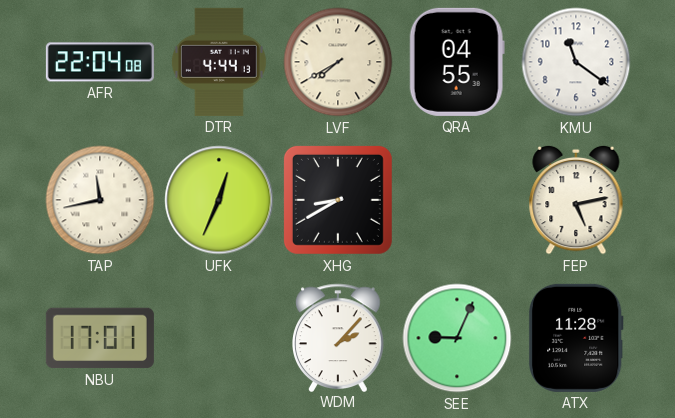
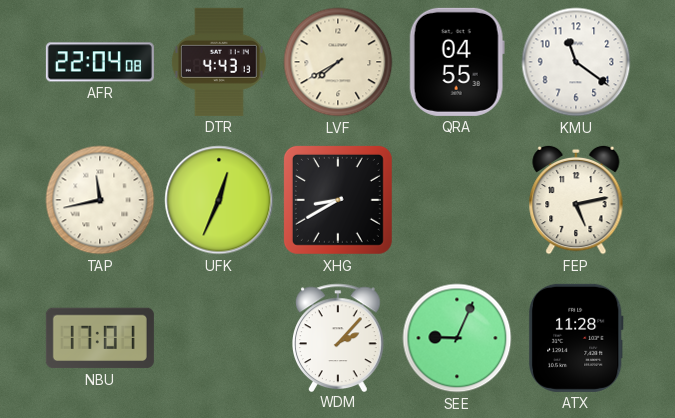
DTR: 4:44 -> 4:43 (219, 62)
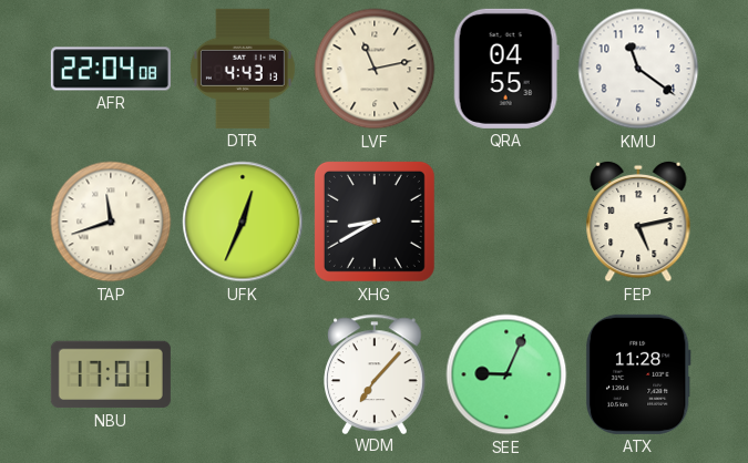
LVF: 7:40 -> 11:13 (375, 69)
TAP: 11:43 -> 11:42 (111, 222)
WDM: 2:07 -> 7:07 (376, 373)
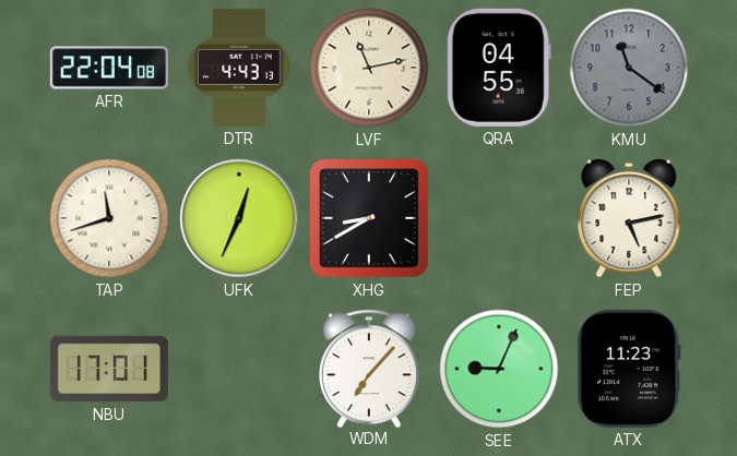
KMU dial: white -> grey (629, 68)
ATX: 11:28 -> 11:23 (629, 369)
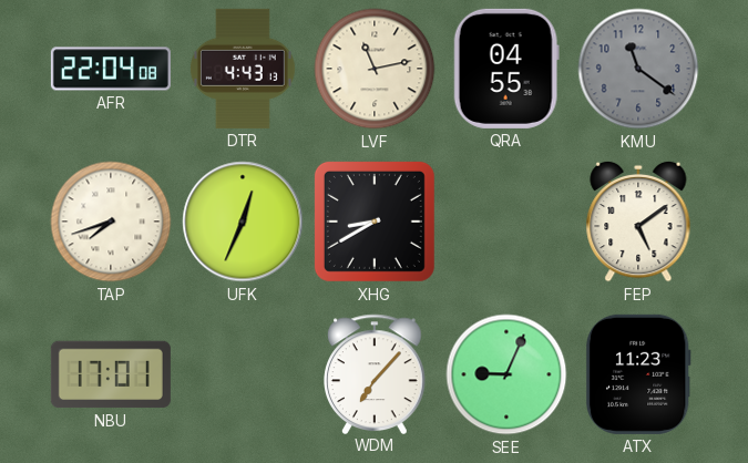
TAP: 11:42 -> 7:42 (111, 222)
FEP: 5:13 -> 5:09 (638, 222)
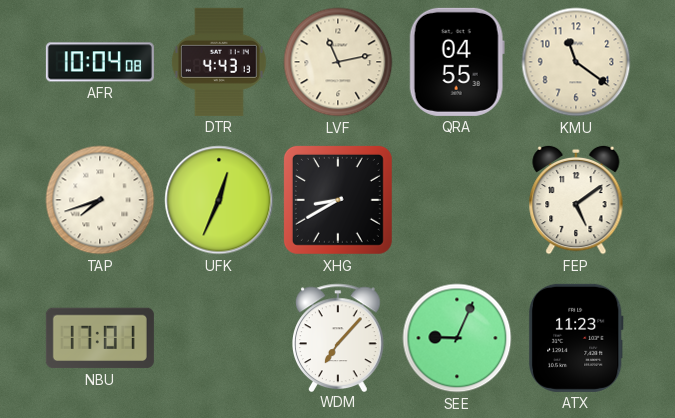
AFR: 22:04 -> 10:04 (100, 62)
KMU dial: grey -> cream (576, 62)
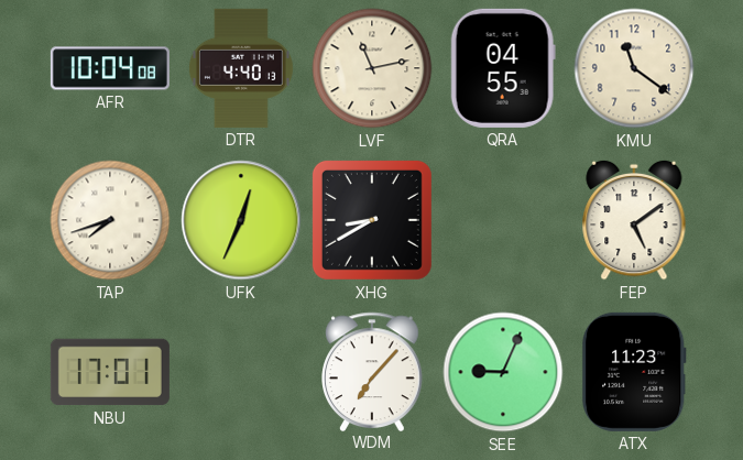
DTR: 4:43 -> 4:40 (241, 68)
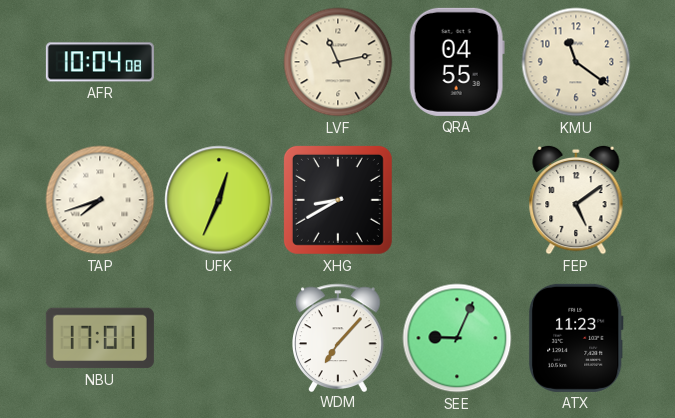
DTR: 4:40 -> none (241, 68)
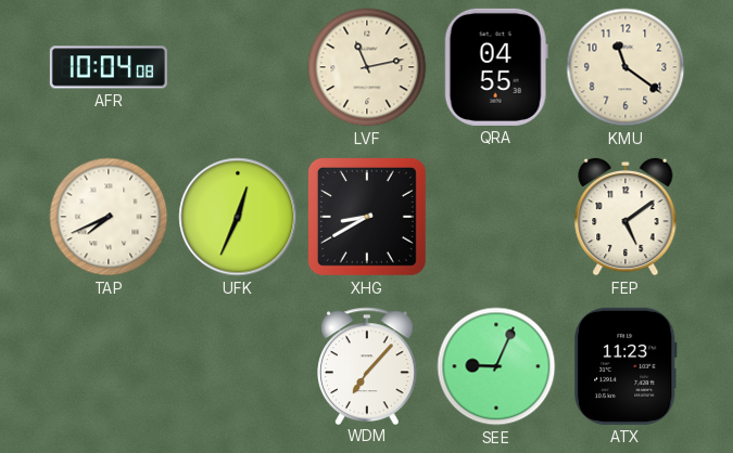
TAP: 7:42 -> 7:41 (109, 217)
NBU: 17:01 -> none (100, 338)
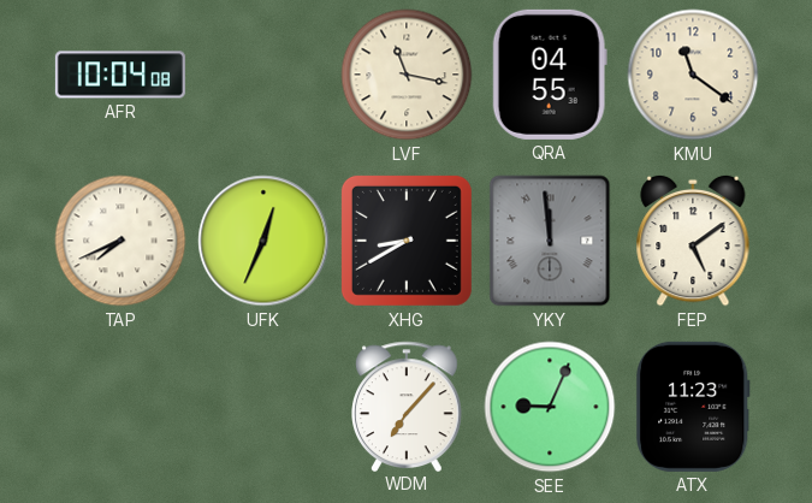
LVF: 11:13 -> 11:17 (407, 75)
YKY: none -> 11:59 (550, 241)
